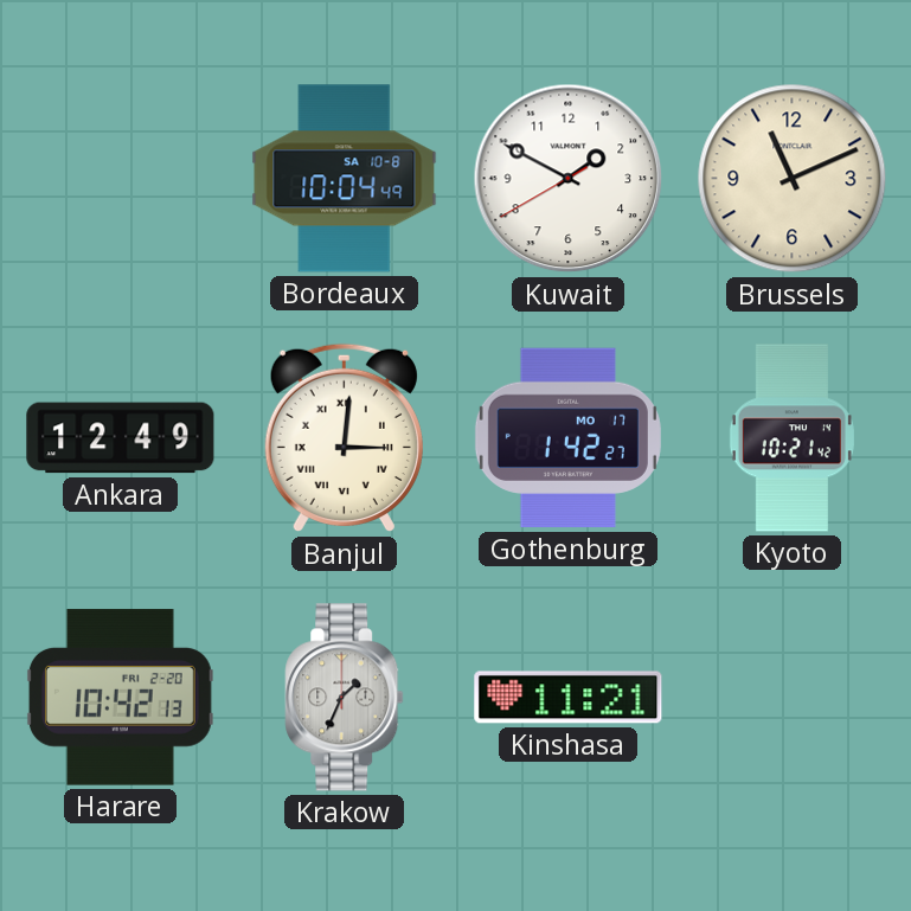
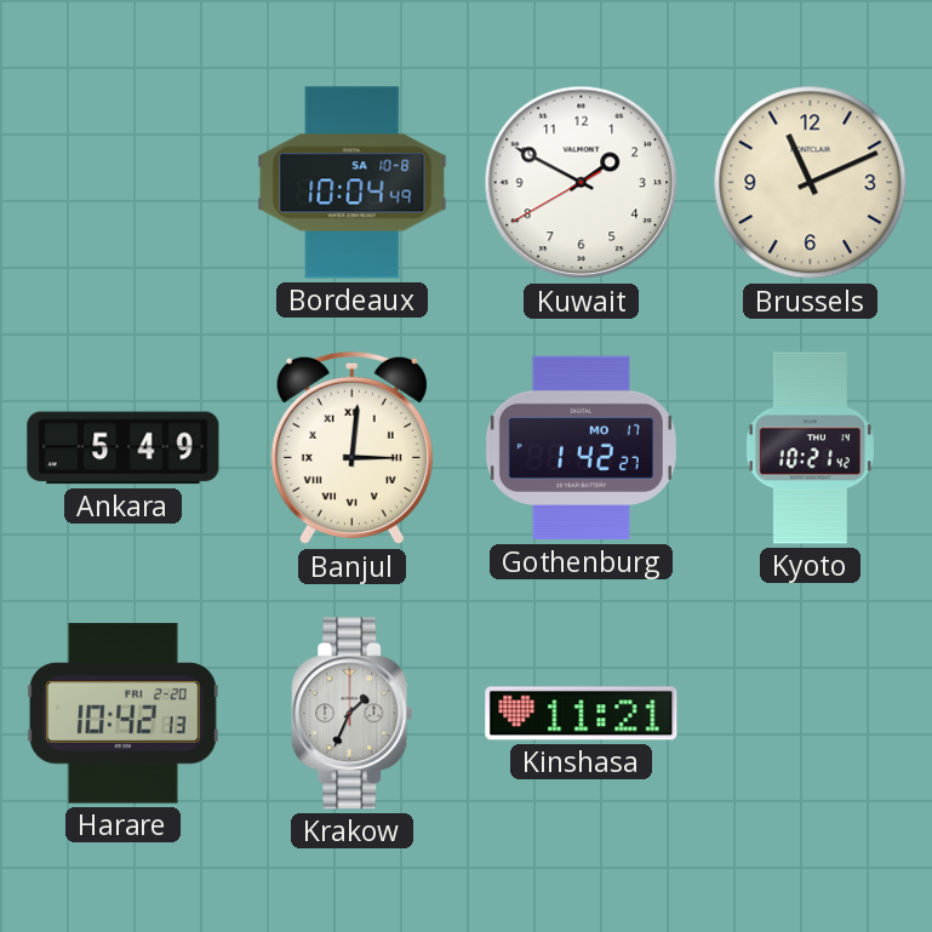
Ankara: 12:49 -> 5:49 (124, 448)
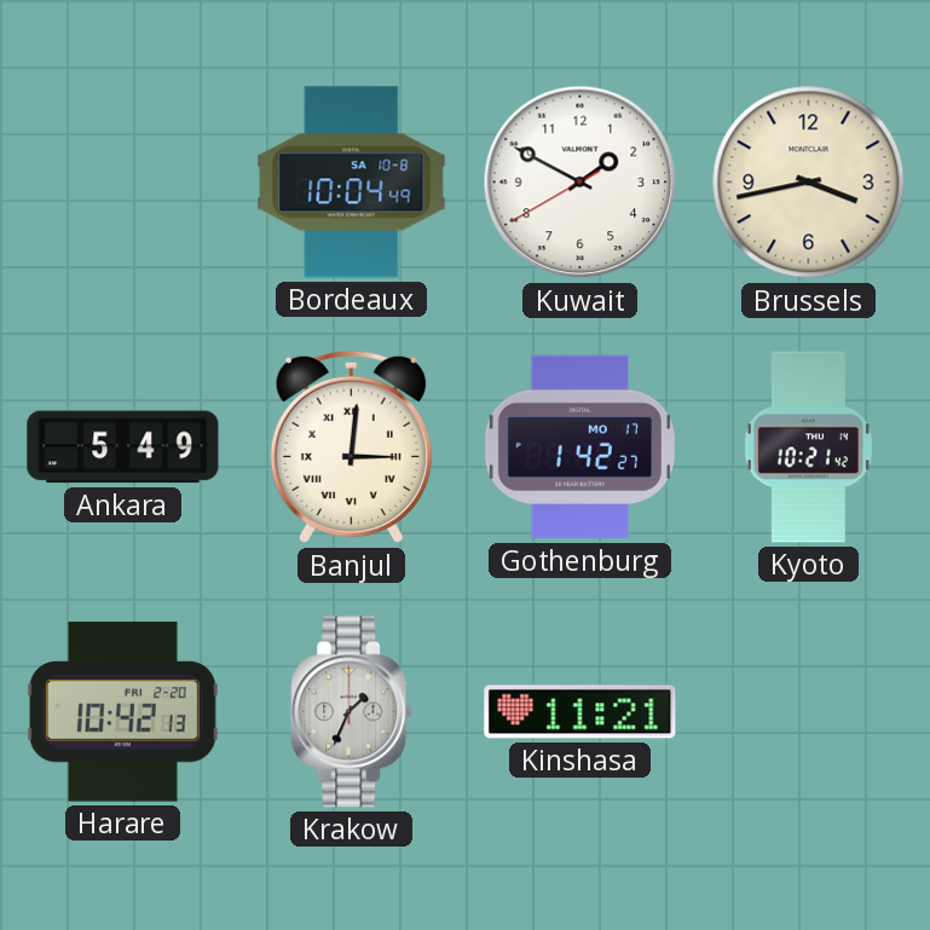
Brussels: 11:11 -> 3:43 (809, 183)
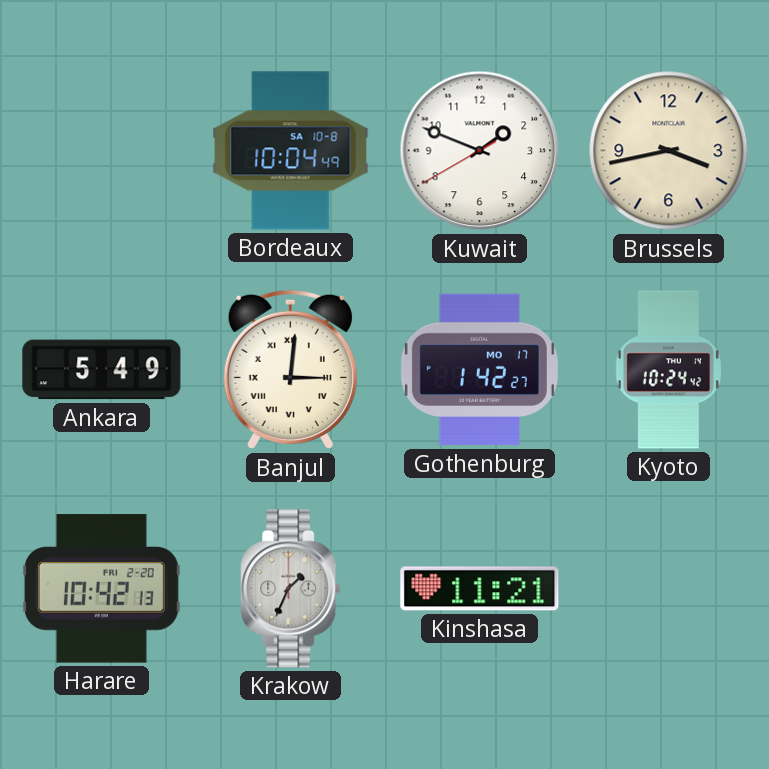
Kuwait: 1:49 -> 1:48 (480, 151)
Kyoto: 10:21 -> 10:24 (668, 370)
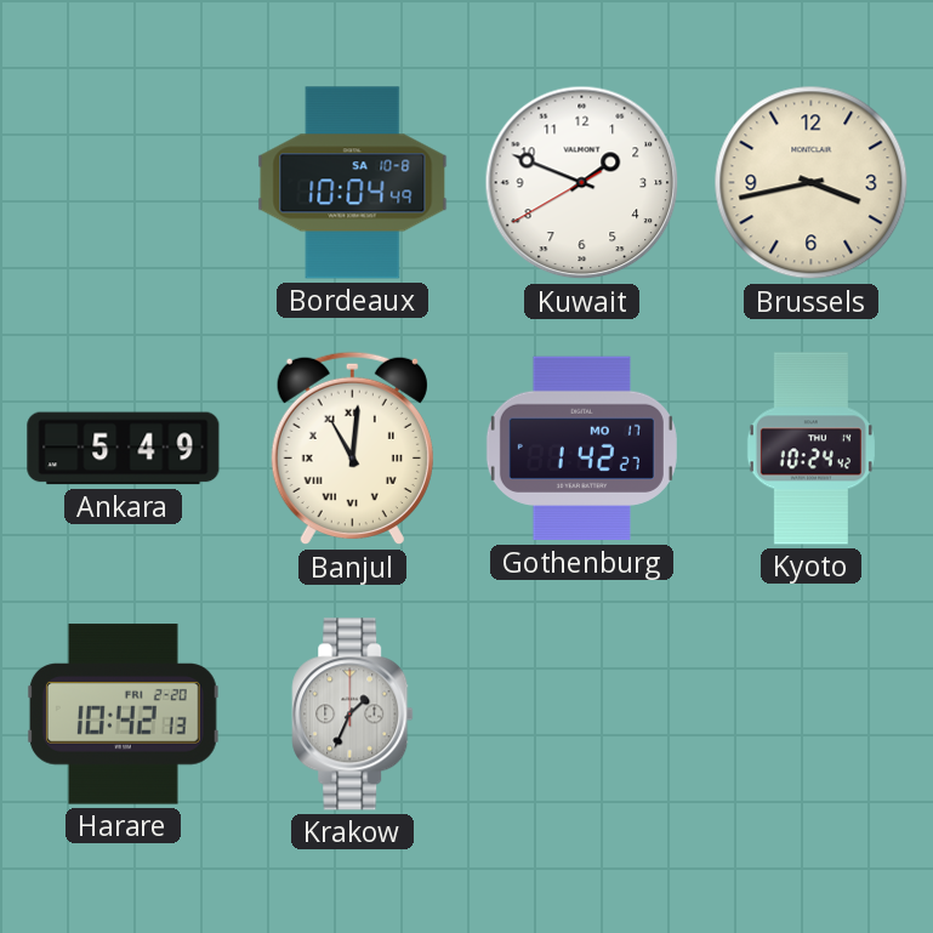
Banjul: 3:01 -> 11:01 (352, 449)
Kinshasa: 11:21 -> none (480, 589)
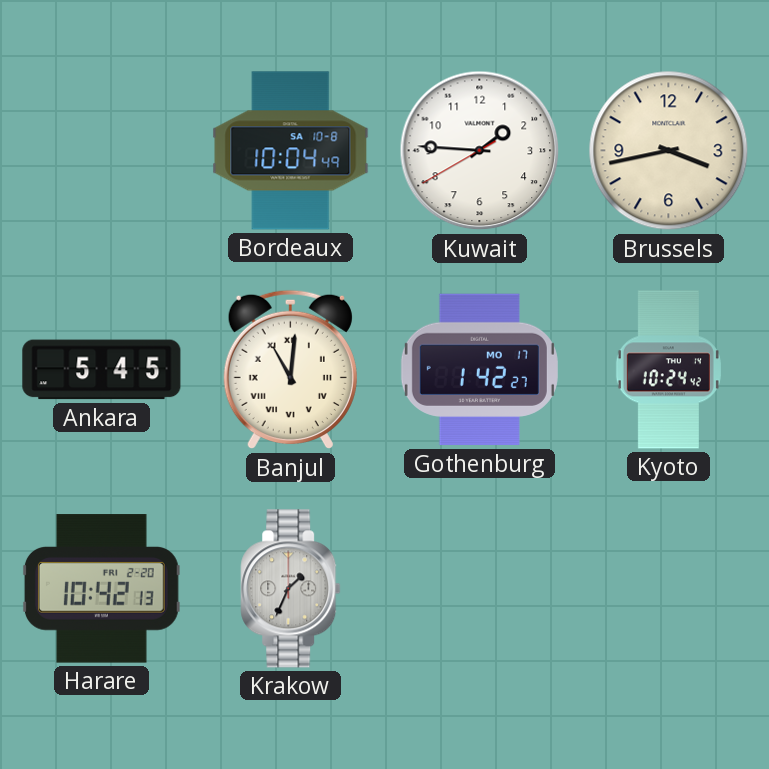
Kuwait: 1:48 -> 1:45 (480, 151)
Ankara: 5:49 -> 5:45 (102, 370)
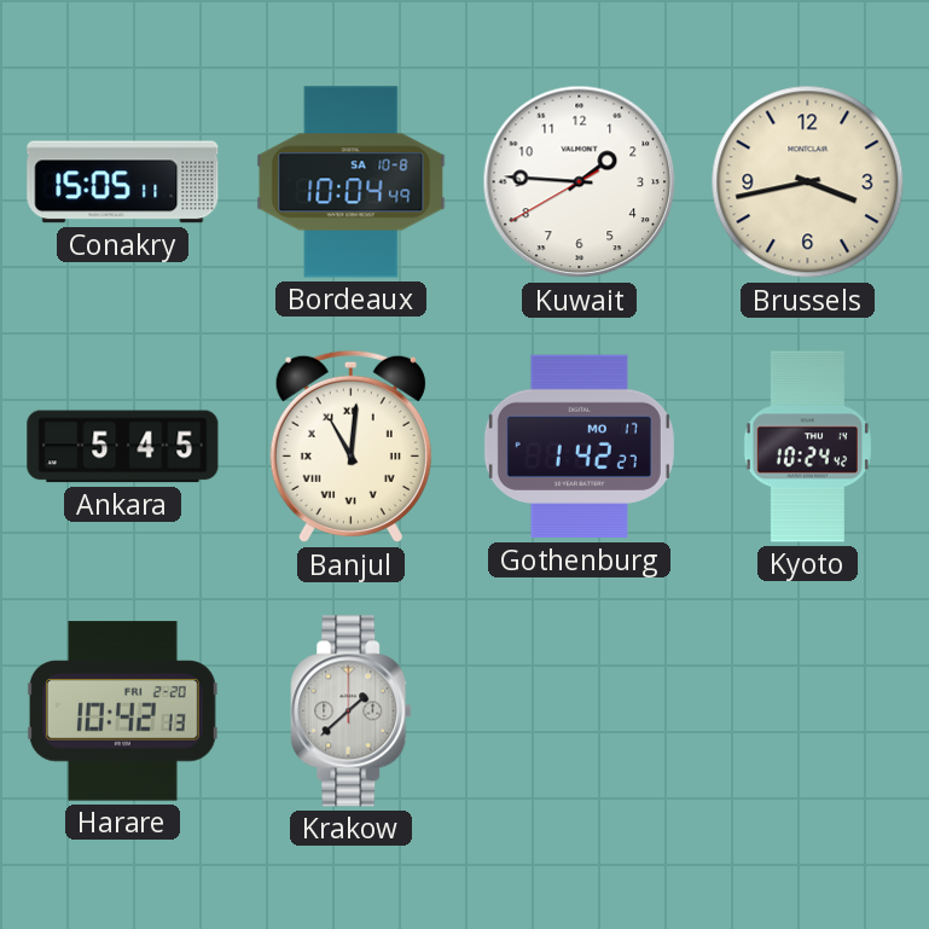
Conakry: none -> 15:05 (123, 182)
Krakow: 1:34 -> 1:38 (352, 712)
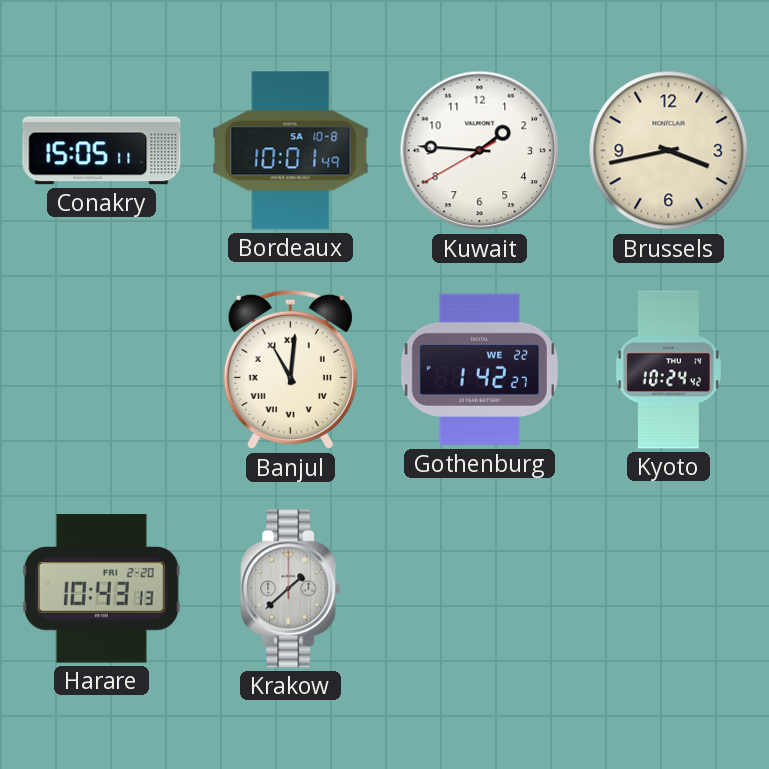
Bordeaux: 10:04 -> 10:01 (291, 151)
Ankara: 5:45 -> none (123, 447)
Gothenburg date: MO 17 -> WE 22 (479, 370)
Harare: 10:42 -> 10:43 (101, 589)
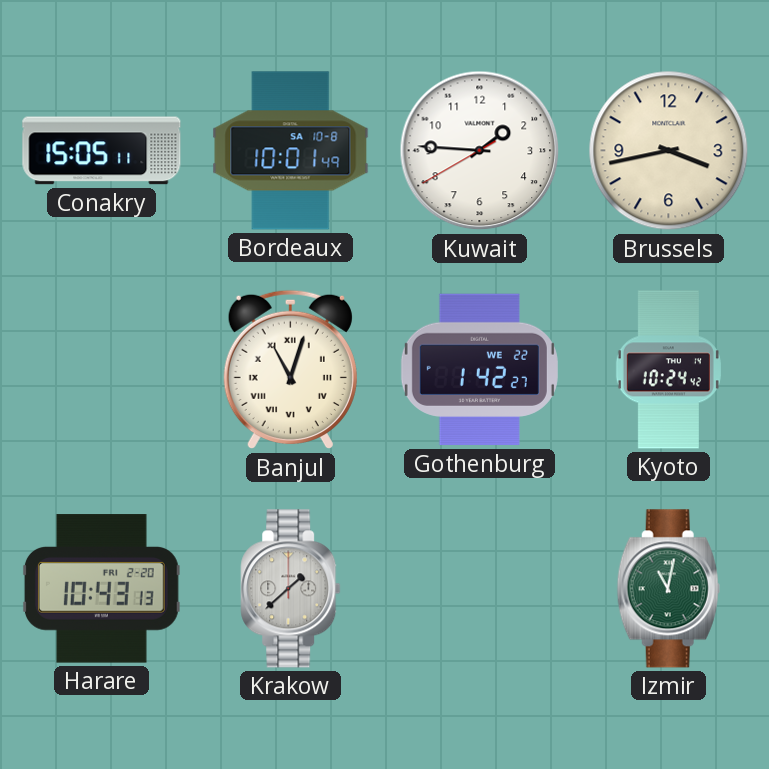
Banjul: 11:01 -> 11:03 (290, 370)
Izmir: none -> 11:02 (668, 589)
